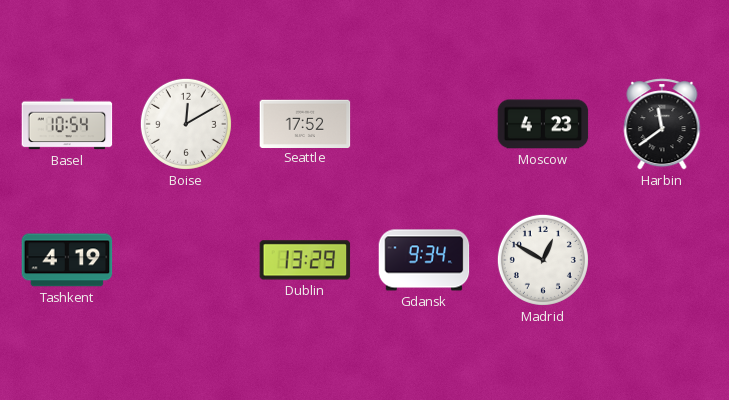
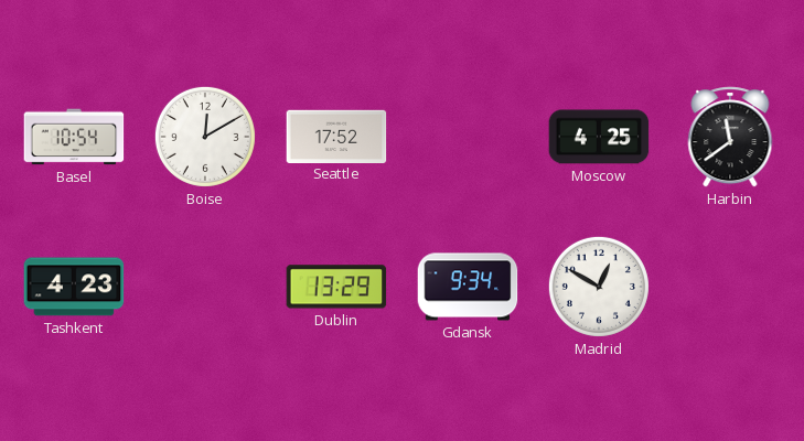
Moscow: 4:23 -> 4:25 (599, 137)
Tashkent: 4:19 -> 4:23 (74, 287)
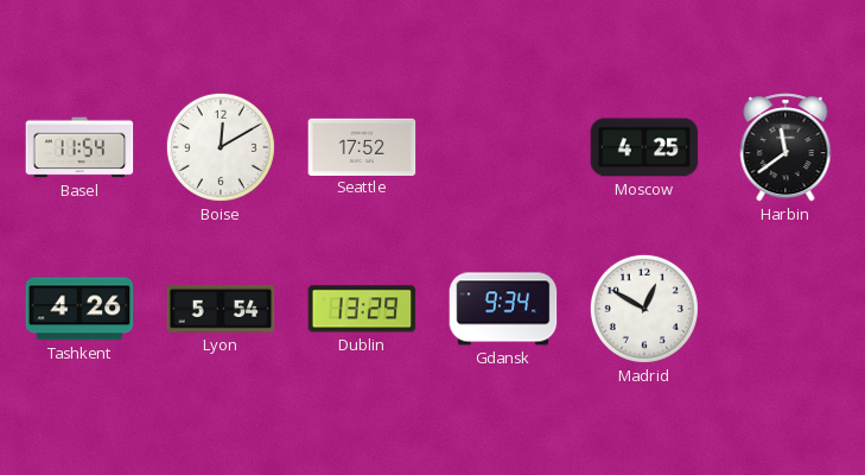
Basel: 10:54 -> 11:54 (79, 147)
Tashkent: 4:23 -> 4:26 (79, 309)
Lyon: none -> 5:54 (221, 309)
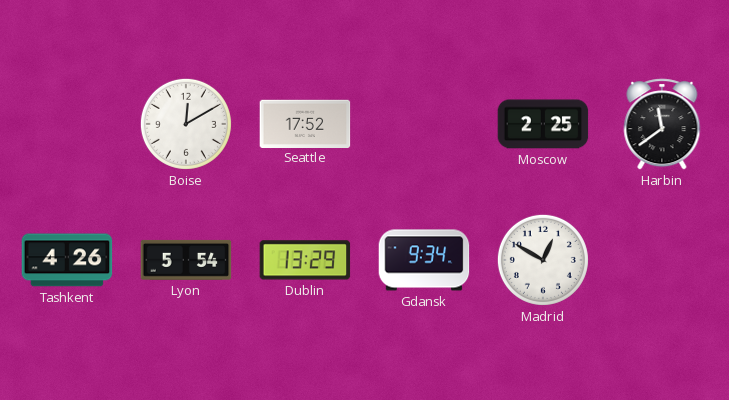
Basel: 11:54 -> none (79, 147)
Moscow: 4:25 -> 2:25 (543, 124)
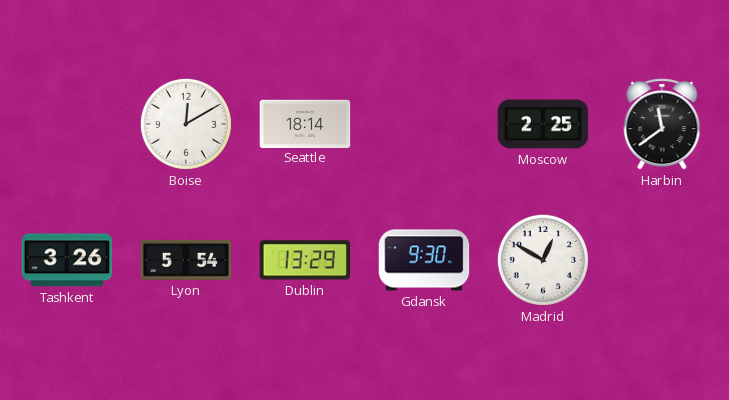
Seattle: 17:52 -> 18:14 (305, 123)
Tashkent: 4:26 -> 3:26 (67, 260)
Gdansk: 9:34 -> 9:30 (424, 260)
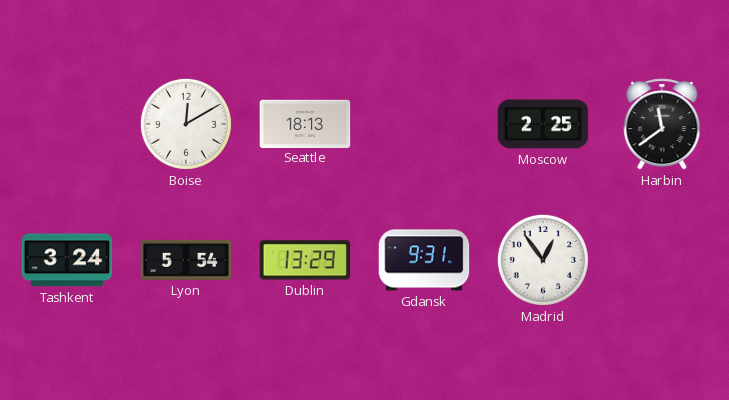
Seattle: 18:14 -> 18:13 (305, 123)
Tashkent: 3:26 -> 3:24 (67, 260)
Gdansk: 9:30 -> 9:31 (424, 260)
Madrid: 12:50 -> 12:54 (543, 260)
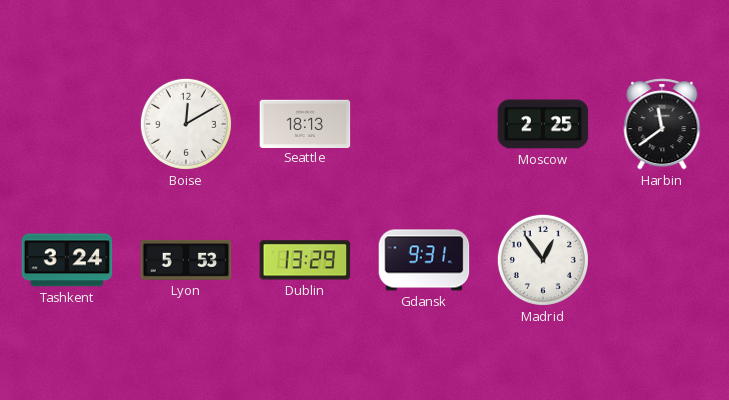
Lyon: 5:54 -> 5:53 (186, 260)
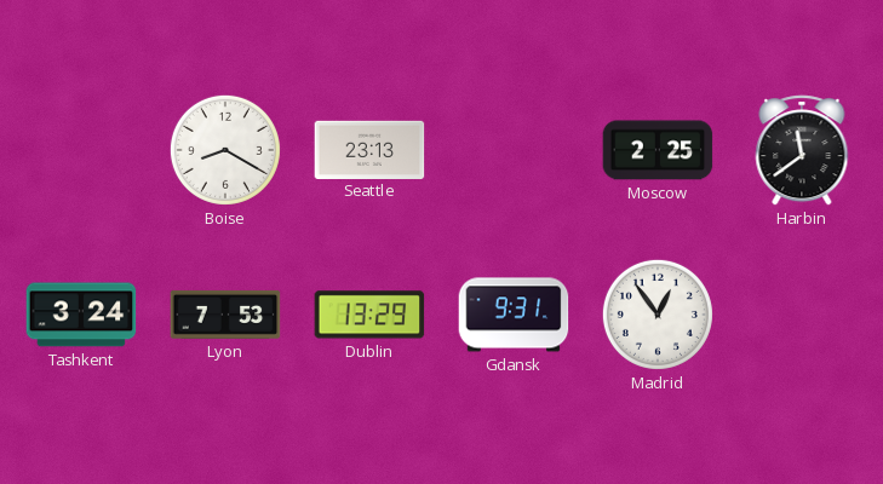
Boise: 12:10 -> 8:20 (225, 150)
Seattle: 18:13 -> 23:13 (369, 149)
Lyon: 5:53 -> 7:53 (225, 315)
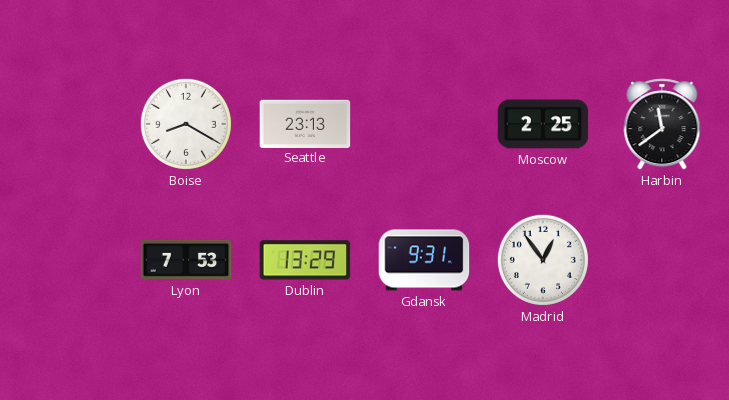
Tashkent: 3:24 -> none (81, 315)
